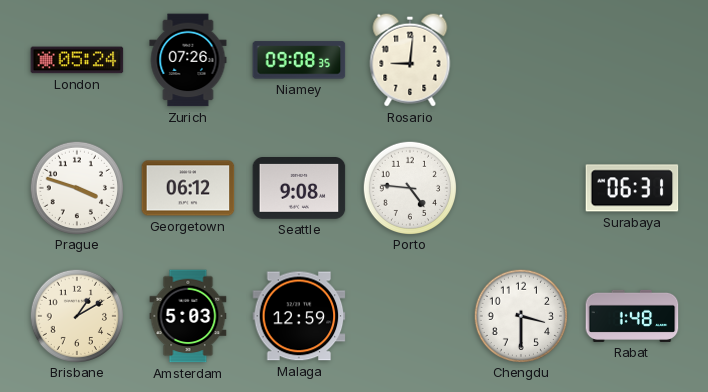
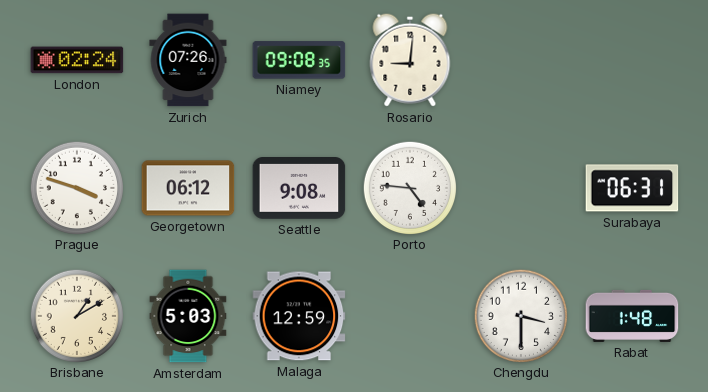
London: 05:24 -> 02:24 (77, 60)
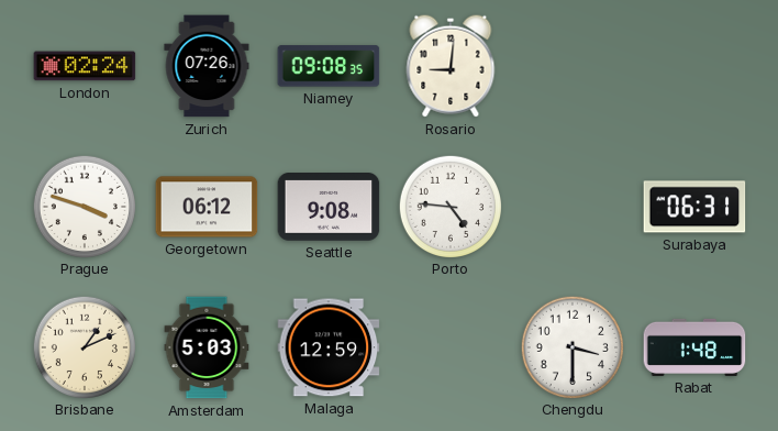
Brisbane: 1:10 -> 1:11 (84, 346)
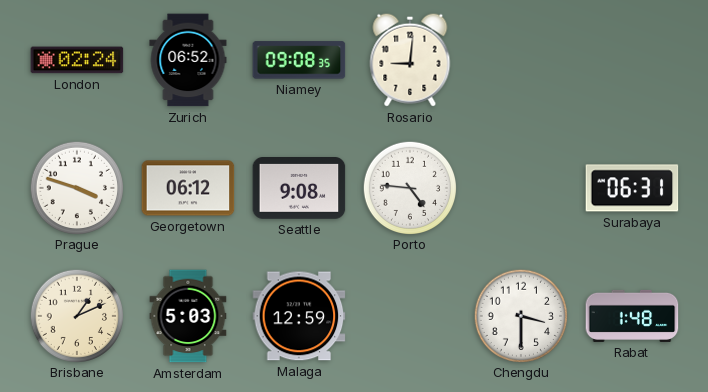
Zurich: 07:26 -> 06:52 (188, 60)
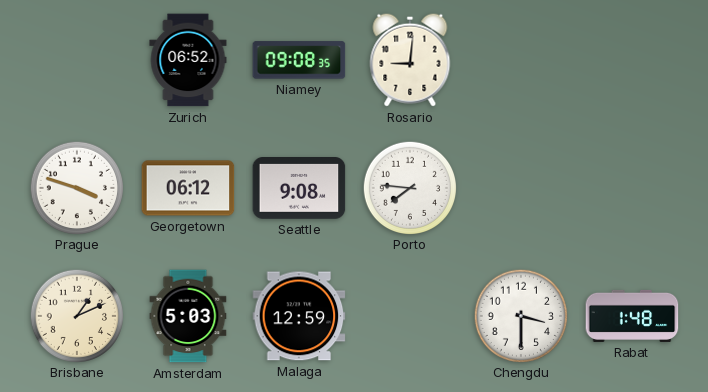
London: 02:24 -> none (77, 60)
Porto: 4:46 -> 7:46 (409, 187)
Surabaya: 06:31 -> none (632, 188)
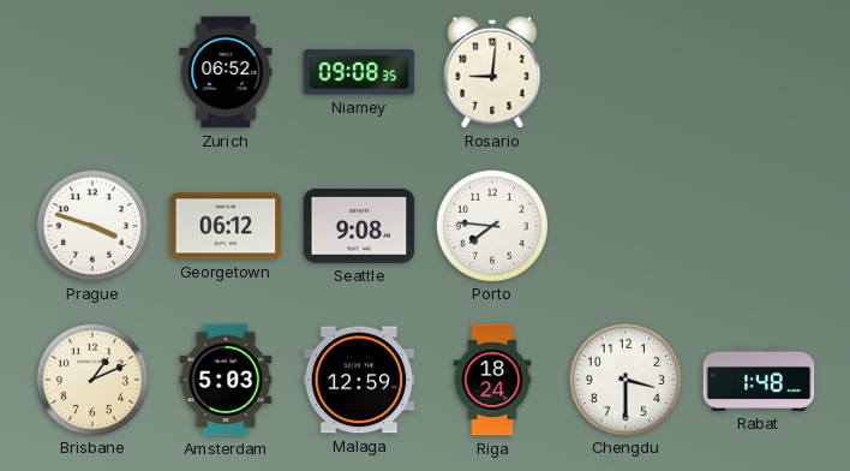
Riga: none -> 18:24 (492, 380)
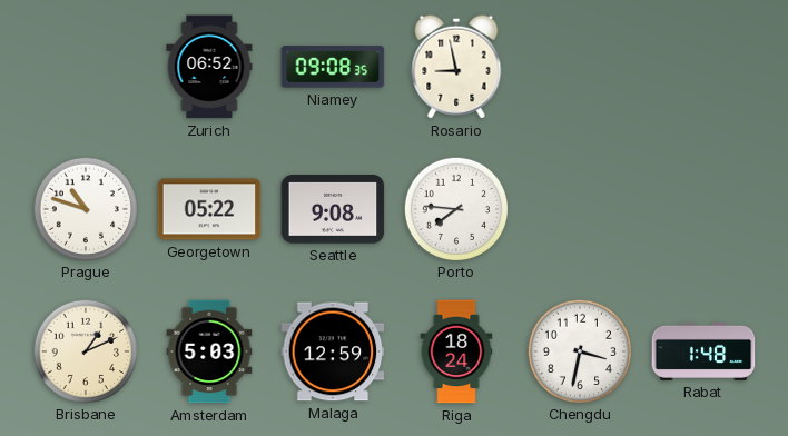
Rosario: 9:01 -> 8:58 (456, 67)
Prague: 3:48 -> 10:48 (85, 208)
Georgetown: 06:12 -> 05:22 (209, 209)
Chengdu: 3:30 -> 3:32 (579, 350)
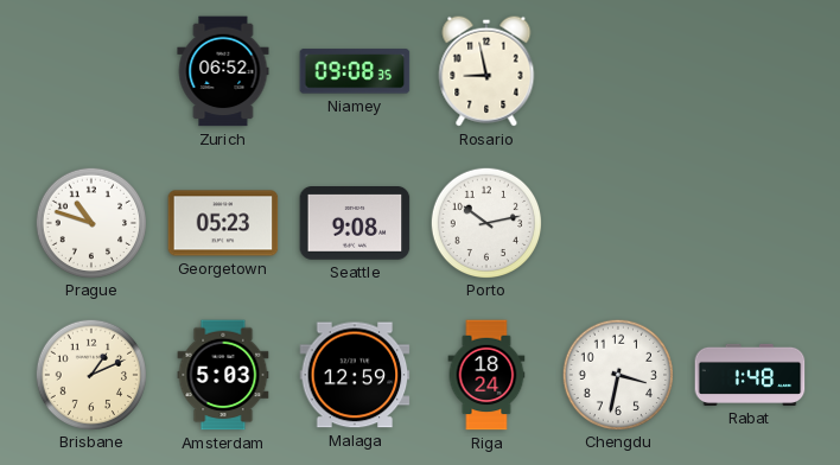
Georgetown: 05:22 -> 05:23 (223, 223)
Porto: 7:46 -> 10:13 (485, 222)
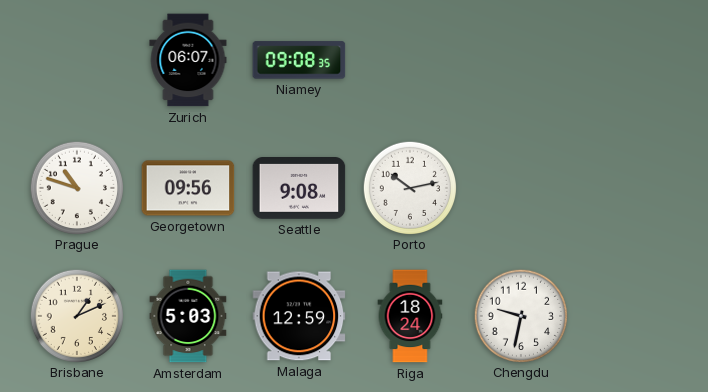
Zurich: 06:52 -> 06:07 (188, 60)
Rosario: 8:58 -> none (486, 71)
Georgetown: 05:23 -> 09:56 (188, 188)
Chengdu: 3:32 -> 9:32 (520, 315)
Rabat: 1:48 -> none (750, 375)
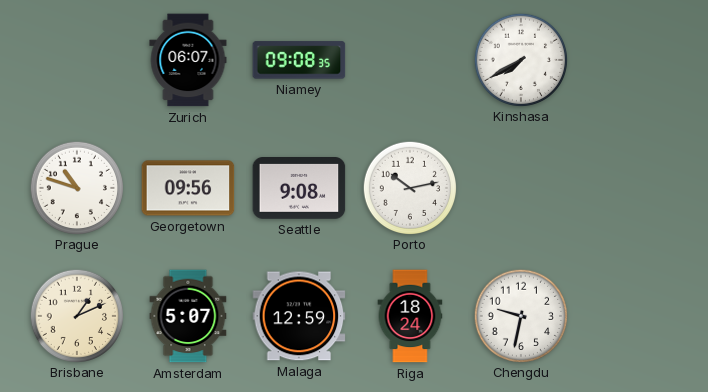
Kinshasa: none -> 7:40 (520, 59)
Amsterdam: 5:03 -> 5:07 (188, 316)
